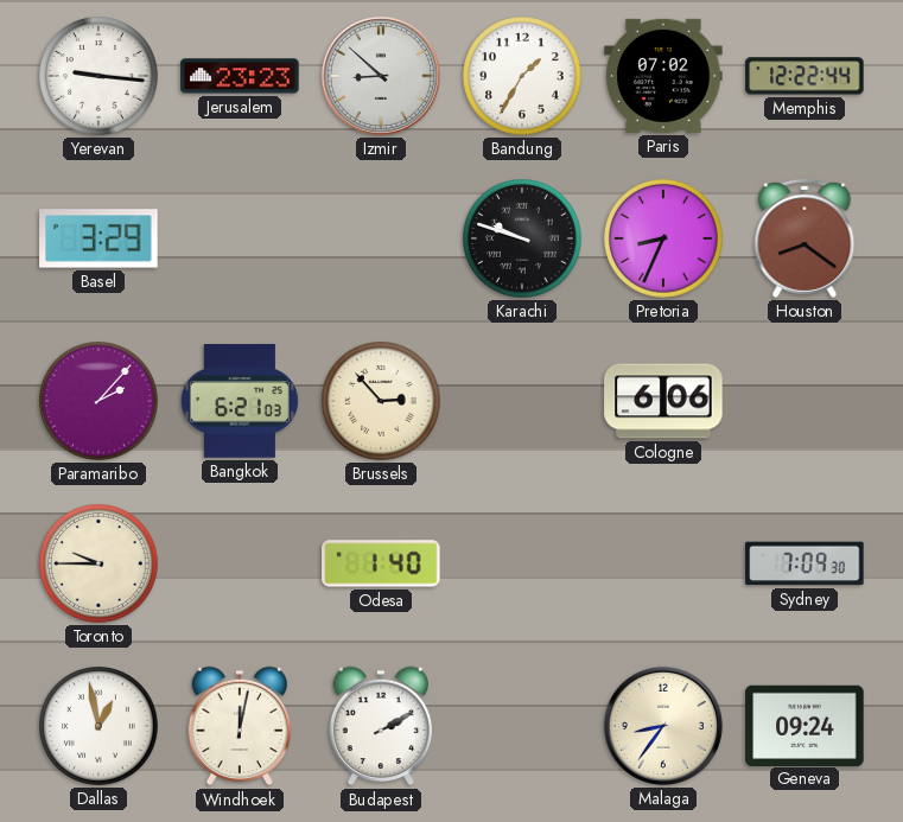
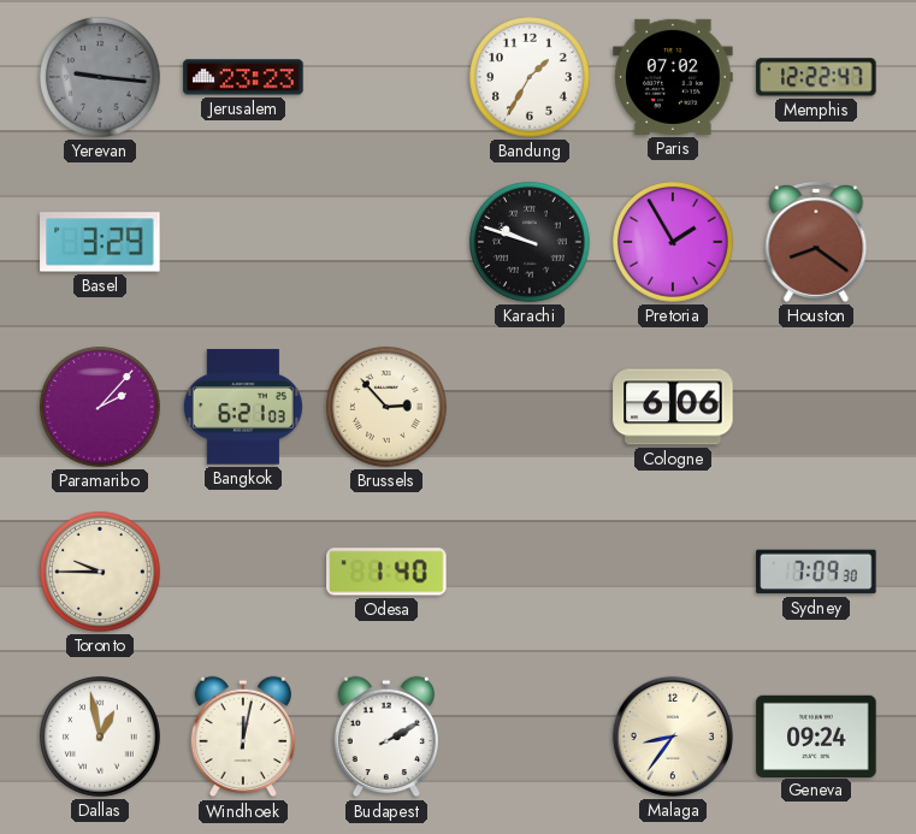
Yerevan dial: white -> grey (101, 78)
Izmir: 8:52 -> none (381, 76)
Memphis: 12:22:44 -> 12:22:47 (816, 77)
Pretoria: 8:34 -> 1:55 (674, 243)
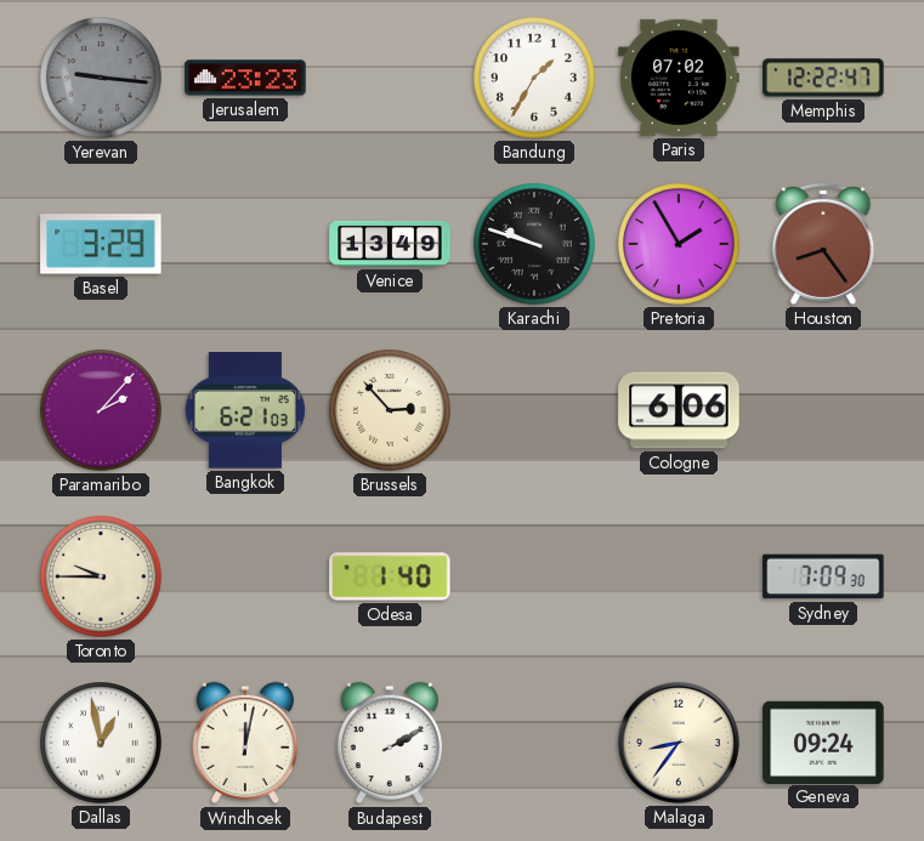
Venice: none -> 13:49 (390, 244)
Houston: 8:21 -> 8:24 (823, 244)
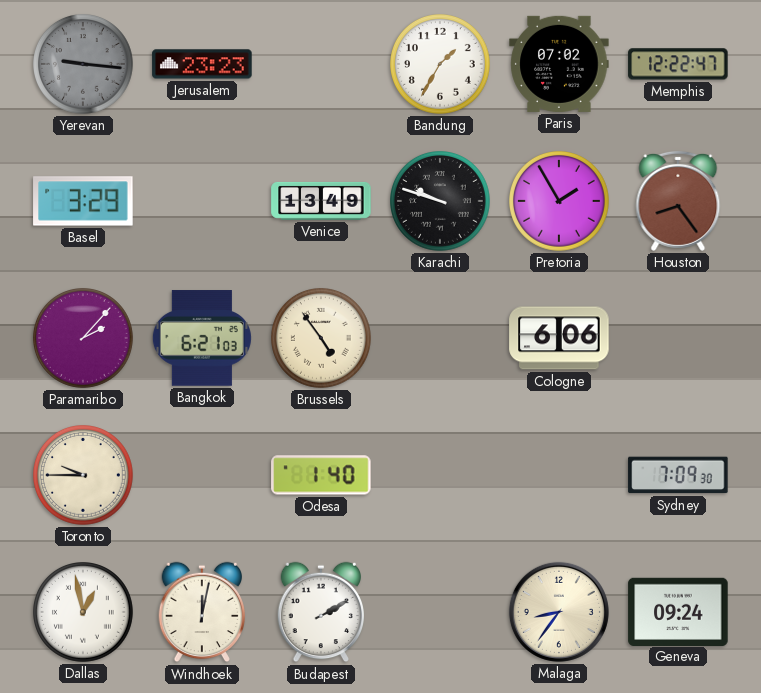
Brussels: 2:53 -> 4:54 (322, 339)
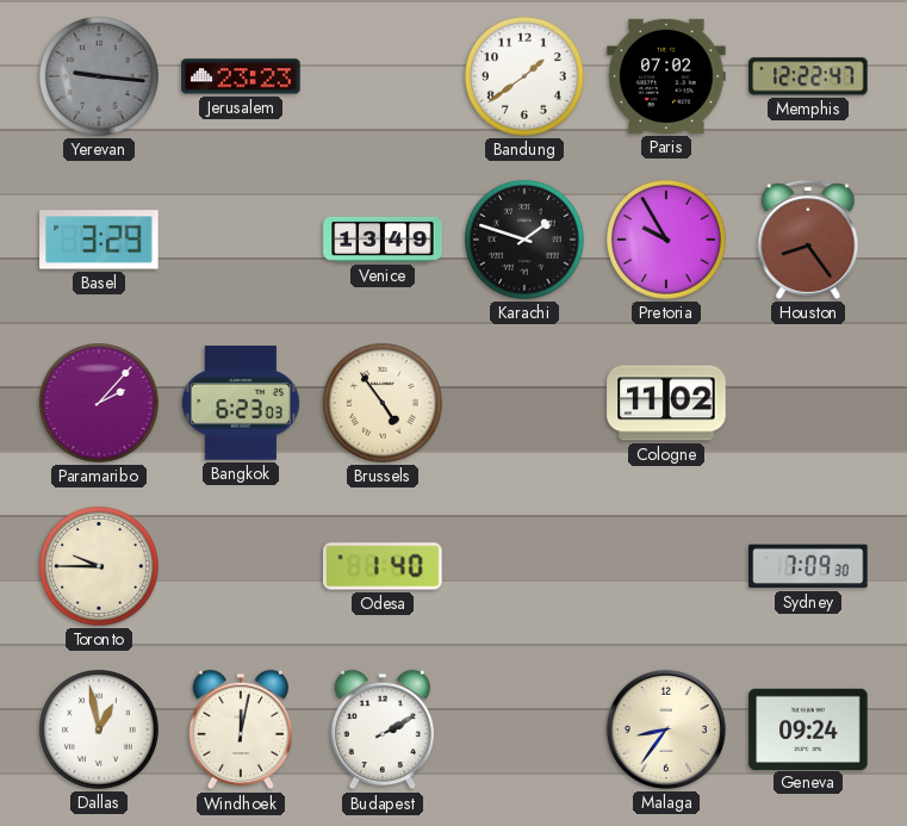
Bandung: 1:35 -> 1:39 (526, 77)
Karachi: 9:48 -> 1:48 (526, 241)
Pretoria: 1:55 -> 9:55 (667, 241)
Bangkok: 6:21 -> 6:23 (241, 403)
Cologne: 6:06 -> 11:02 (666, 403)
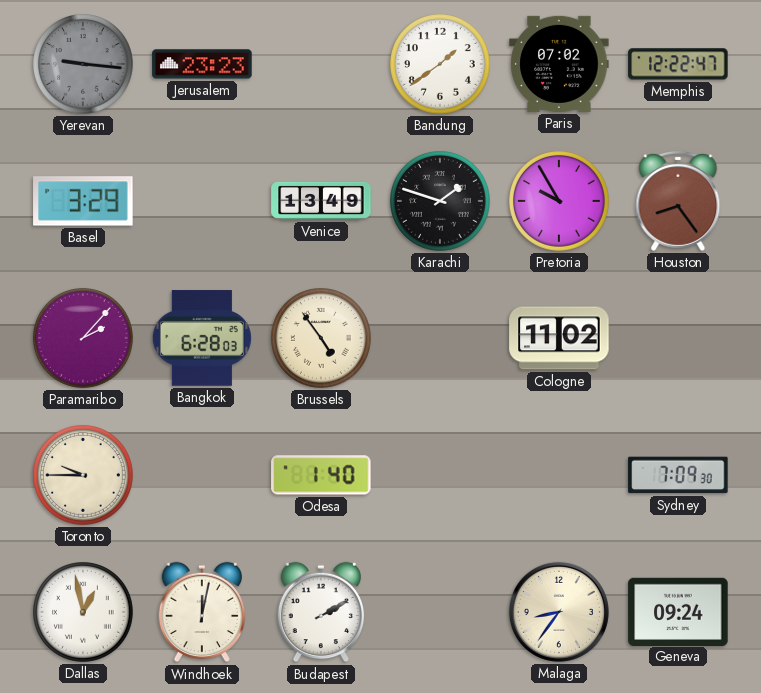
Bangkok: 6:23 -> 6:28 (202, 338)
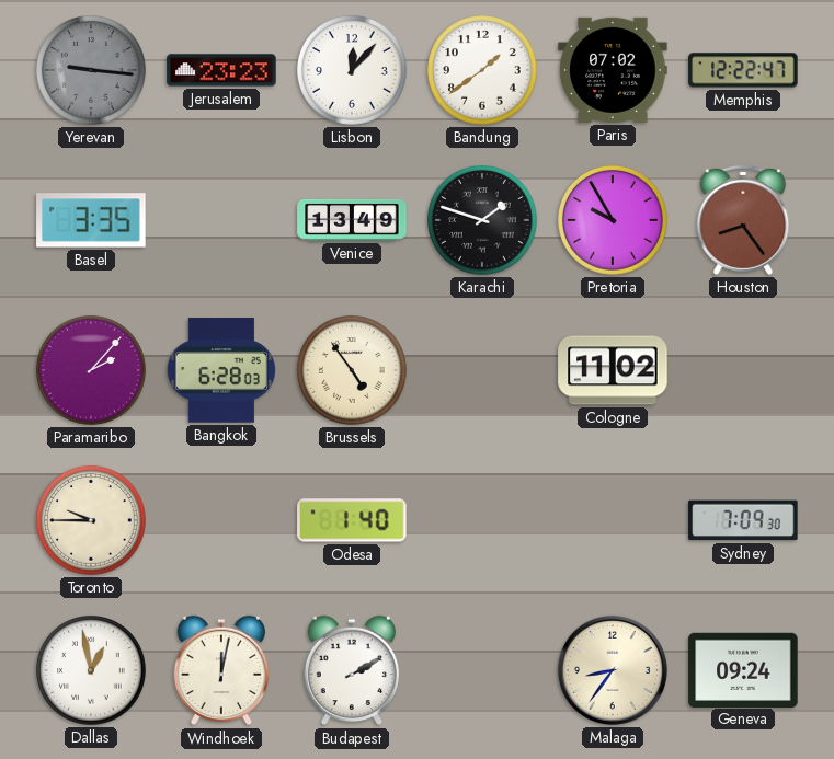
Lisbon: none -> 12:07 (353, 71)
Basel: 3:29 -> 3:35 (91, 220)
